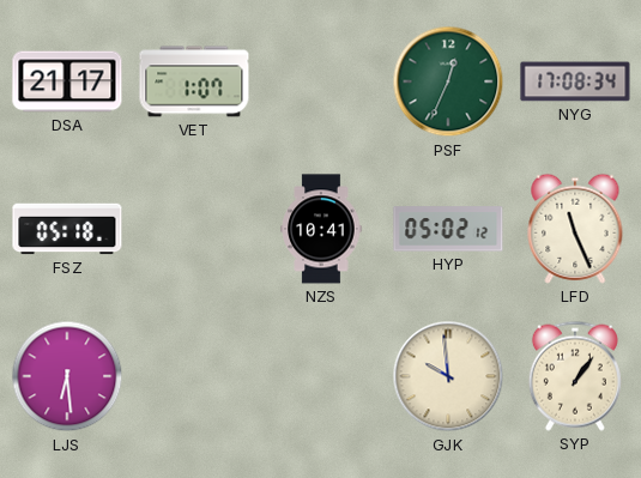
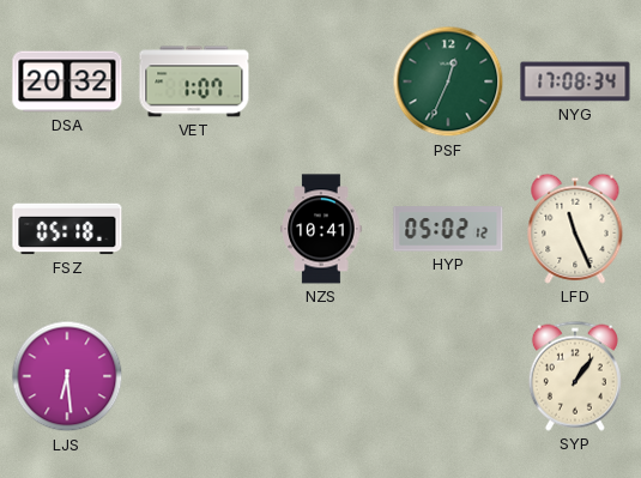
DSA: 21:17 -> 20:32 (67, 81)
GJK: 9:59 -> none (448, 376)
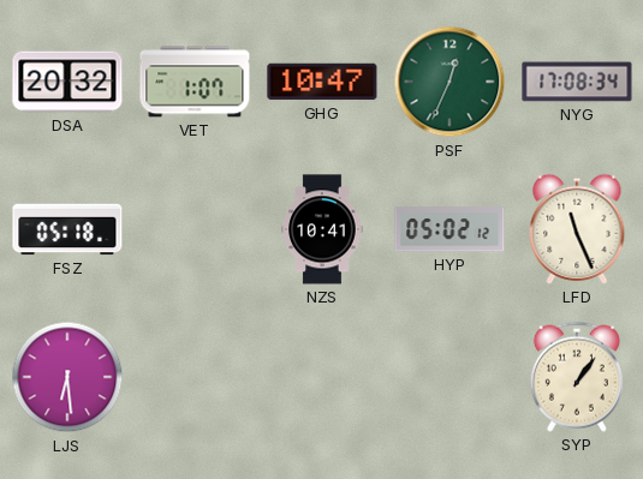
GHG: none -> 10:47 (322, 82)
